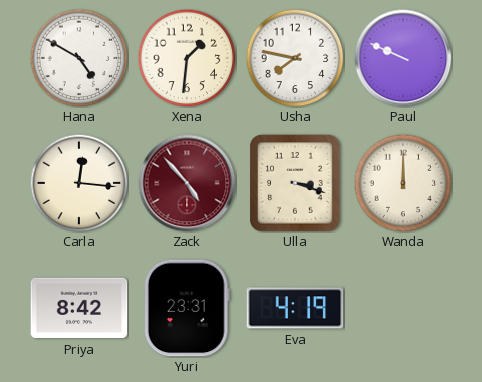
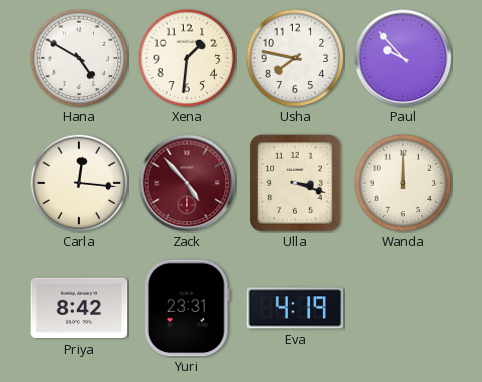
Paul: 9:49 -> 9:53 (403, 58)
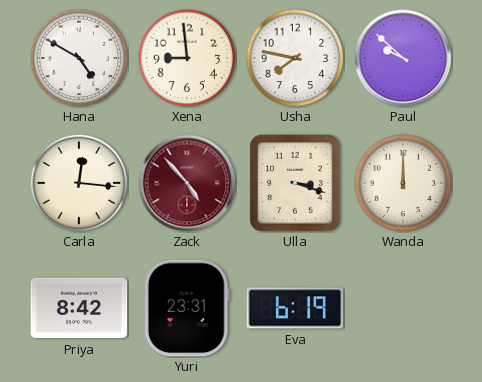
Xena: 1:31 -> 8:59 (187, 58)
Paul: 9:53 -> 9:52 (403, 58)
Eva: 4:19 -> 6:19 (295, 308)
